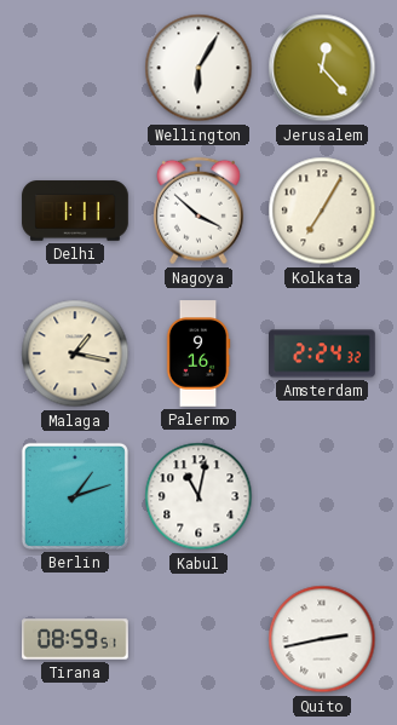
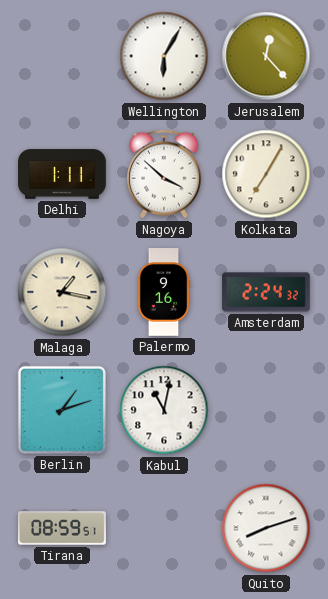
Quito: 2:43 -> 8:12 (266, 528)
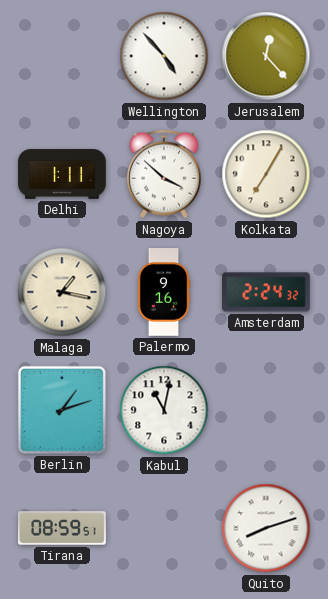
Wellington: 6:05 -> 4:53 (164, 56)
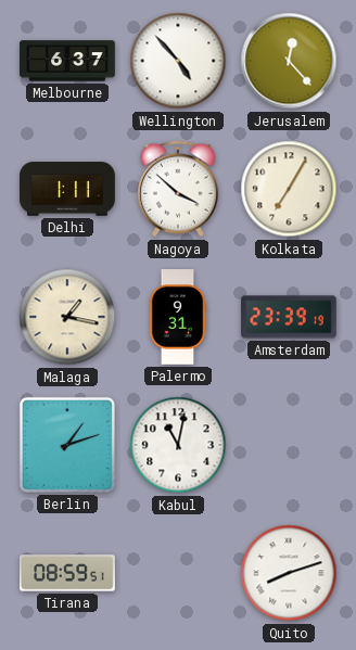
Melbourne: none -> 6:37 (67, 61)
Palermo: 9:16 -> 9:31 (178, 317)
Amsterdam: 2:24 -> 23:39 (289, 317)
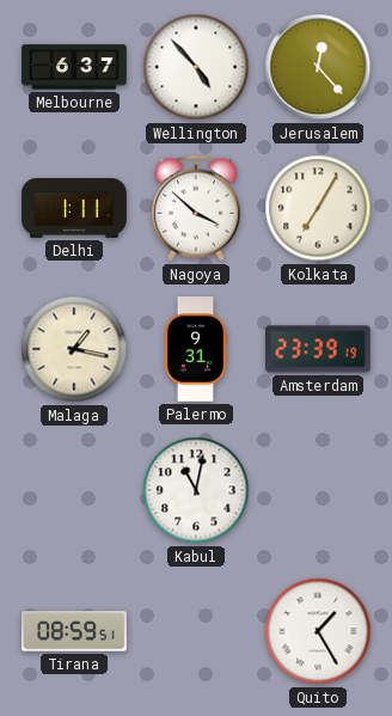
Berlin: 1:12 -> none (67, 445)
Quito: 8:12 -> 1:25 (318, 631)
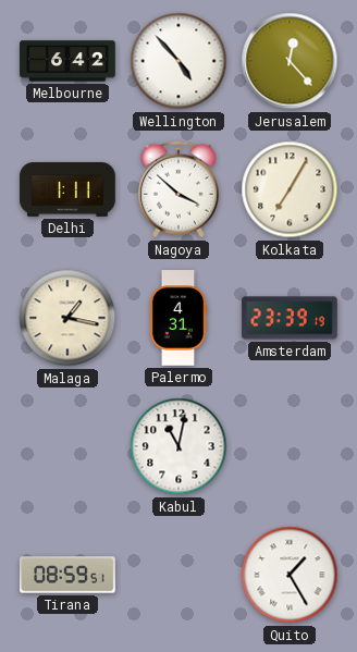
Melbourne: 6:37 -> 6:42 (67, 61)
Palermo: 9:31 -> 4:31 (178, 318)
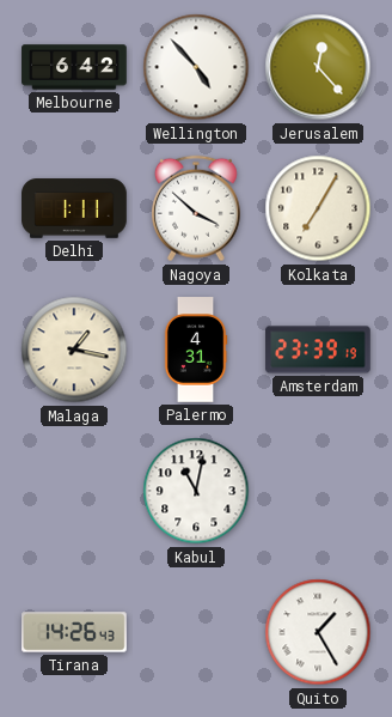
Tirana: 08:59 -> 14:26 (74, 632)
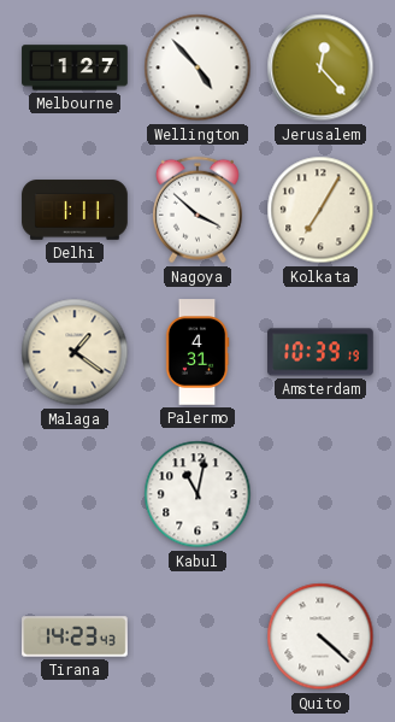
Melbourne: 6:42 -> 1:27 (75, 67)
Malaga: 1:17 -> 1:21 (75, 352)
Amsterdam: 23:39 -> 10:39 (320, 352)
Tirana: 14:26 -> 14:23 (75, 636)
Quito: 1:25 -> 4:22 (320, 636)
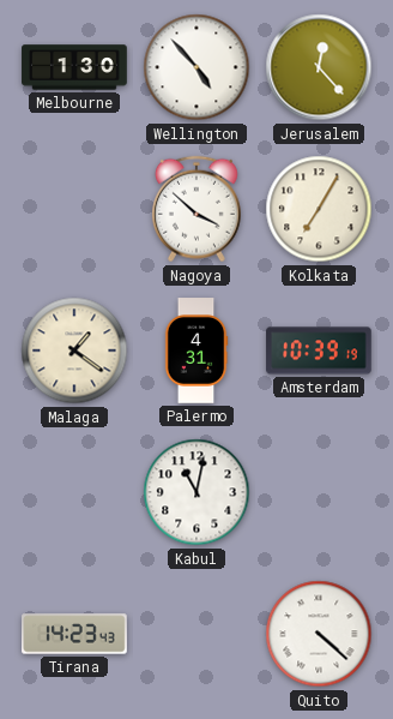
Melbourne: 1:27 -> 1:30 (74, 67)
Delhi: 1:11 -> none (75, 210)
